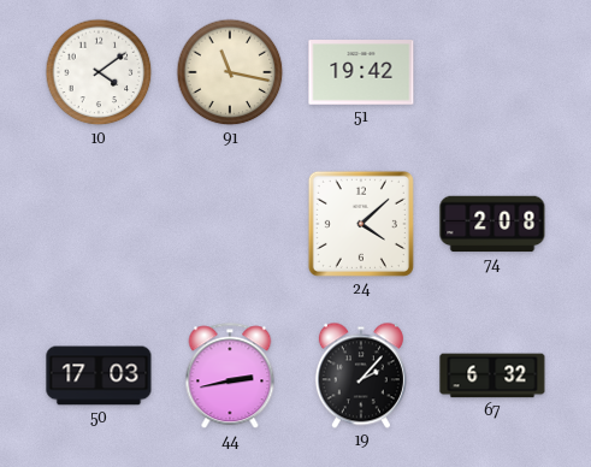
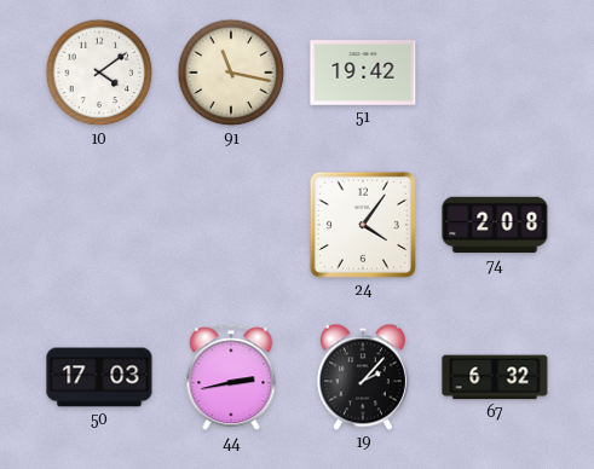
24: 4:08 -> 4:06 (363, 225)
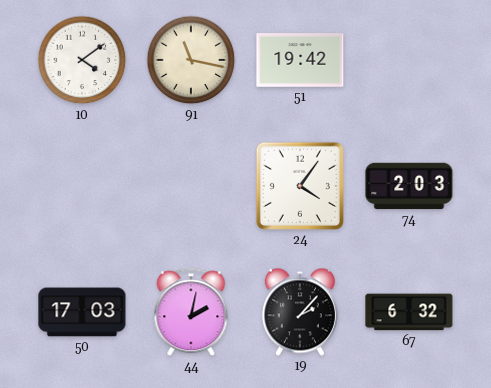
74: 2:08 -> 2:03 (409, 186)
44: 2:43 -> 2:02 (191, 313)
